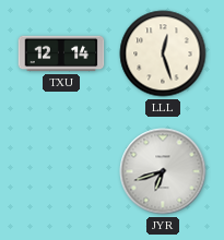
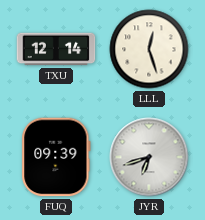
FUQ: none -> 09:39 (56, 157)
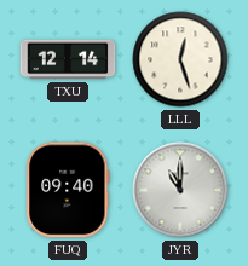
FUQ: 09:39 -> 09:40 (68, 190)
JYR: 6:42 -> 11:00 (180, 190)
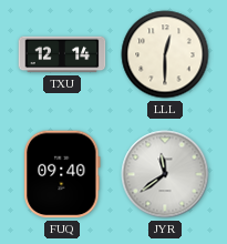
LLL: 12:27 -> 12:30 (165, 54)
JYR: 11:00 -> 11:39 (165, 174)
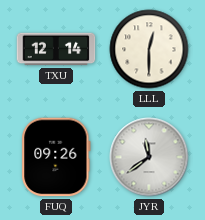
FUQ: 09:40 -> 09:26 (56, 157)
